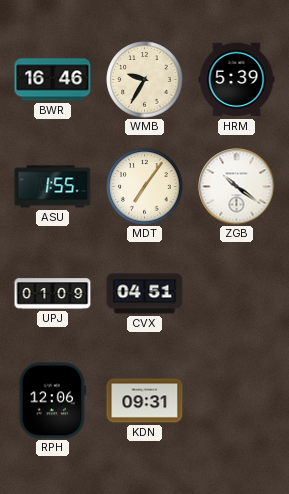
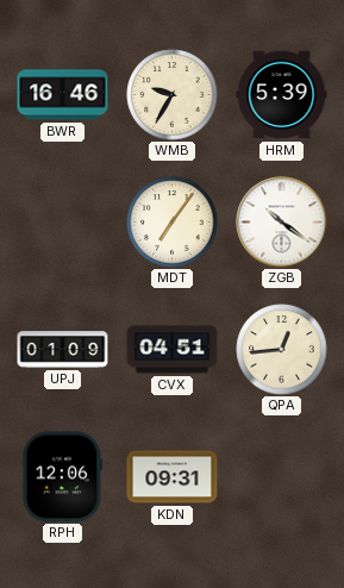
ASU: 1:55 -> none (53, 187)
QPA: none -> 12:44 (282, 350)
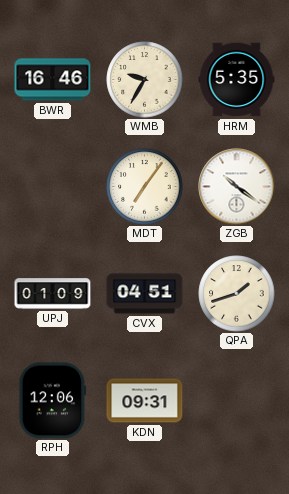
HRM: 5:39 -> 5:35 (237, 80)
QPA: 12:44 -> 1:42 (237, 294)
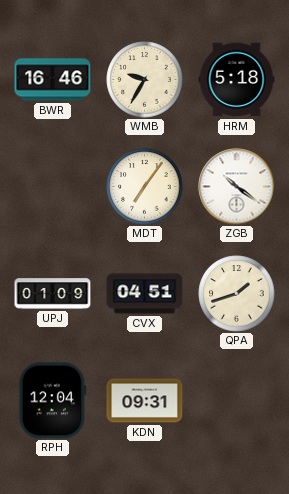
HRM: 5:35 -> 5:18 (237, 80)
RPH: 12:06 -> 12:04 (53, 401)
